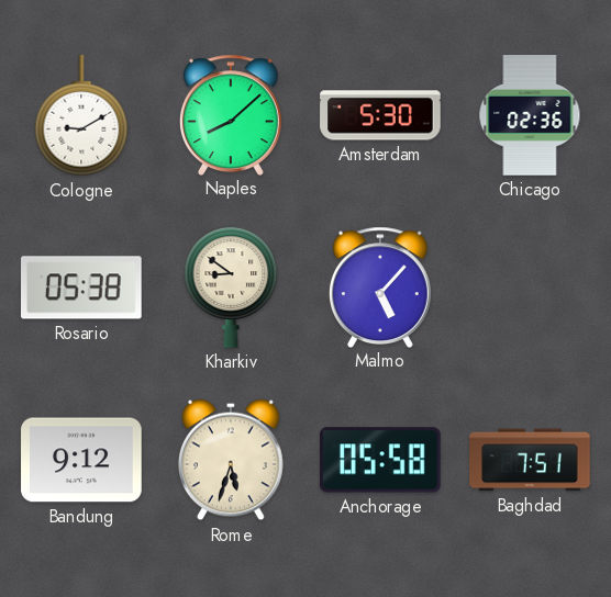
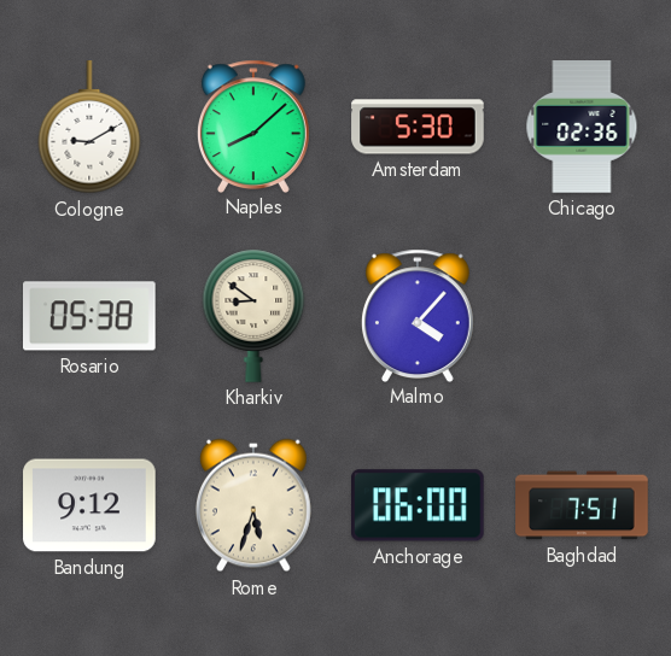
Malmo: 5:07 -> 4:07 (418, 315)
Anchorage: 05:58 -> 06:00 (419, 505)
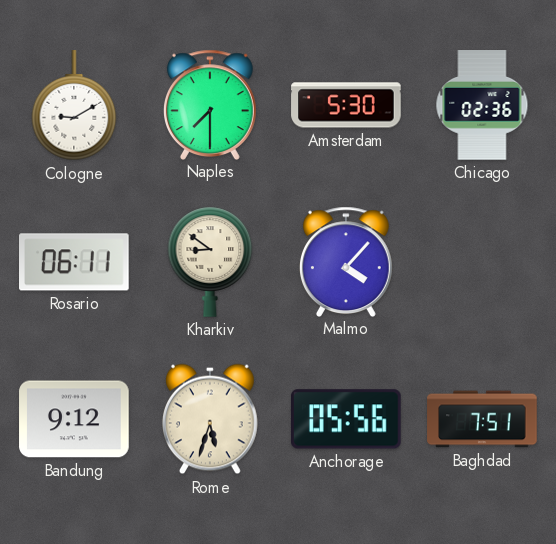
Naples: 8:08 -> 7:30 (210, 104)
Rosario: 05:38 -> 06:11 (75, 262)
Anchorage: 06:00 -> 05:56 (347, 419)
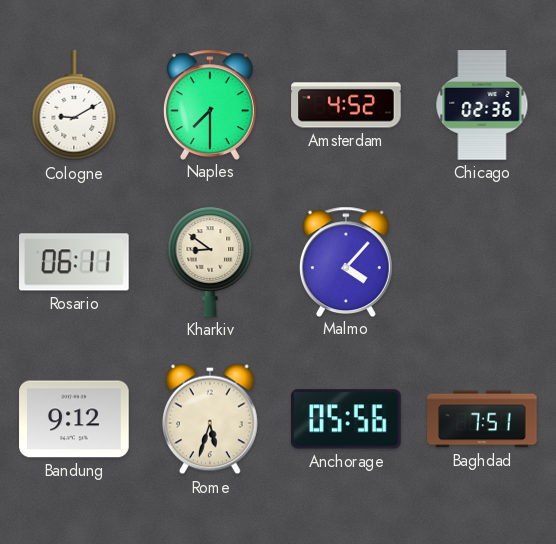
Amsterdam: 5:30 -> 4:52 (346, 105)
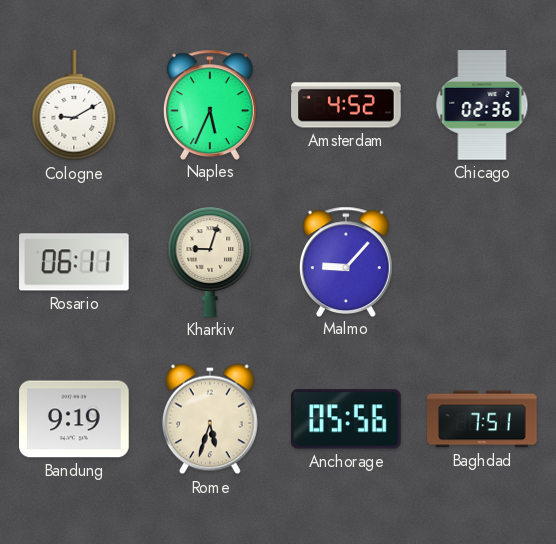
Naples: 7:30 -> 5:34 (210, 104)
Kharkiv: 8:51 -> 9:03 (210, 262)
Malmo: 4:07 -> 9:07 (346, 261)
Bandung: 9:12 -> 9:19 (74, 419)
